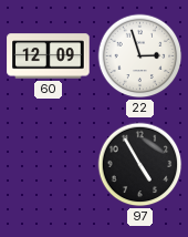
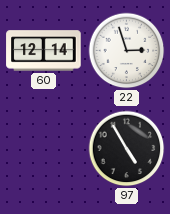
60: 12:09 -> 12:14 (44, 51)
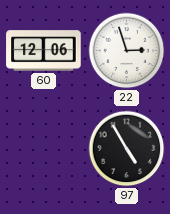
60: 12:14 -> 12:06 (44, 51)
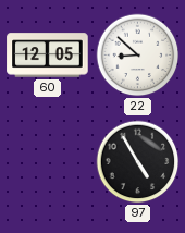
60: 12:06 -> 12:05 (48, 56)
22: 2:57 -> 8:52 (138, 56)
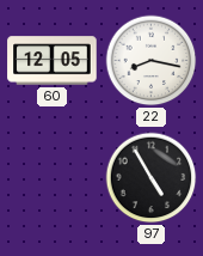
22: 8:52 -> 8:17 (152, 61)
